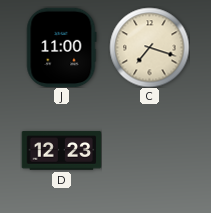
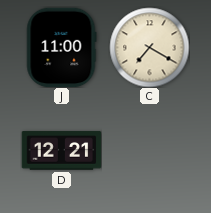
C: 7:18 -> 7:20 (149, 47)
D: 12:23 -> 12:21 (61, 151)
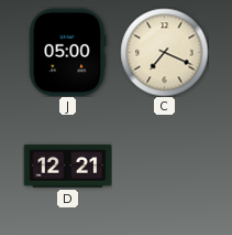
J: 11:00 -> 05:00 (68, 52)
C: 7:20 -> 7:19 (164, 52)
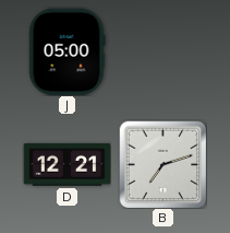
C: 7:19 -> none (164, 52)
B: none -> 7:12 (162, 164)
